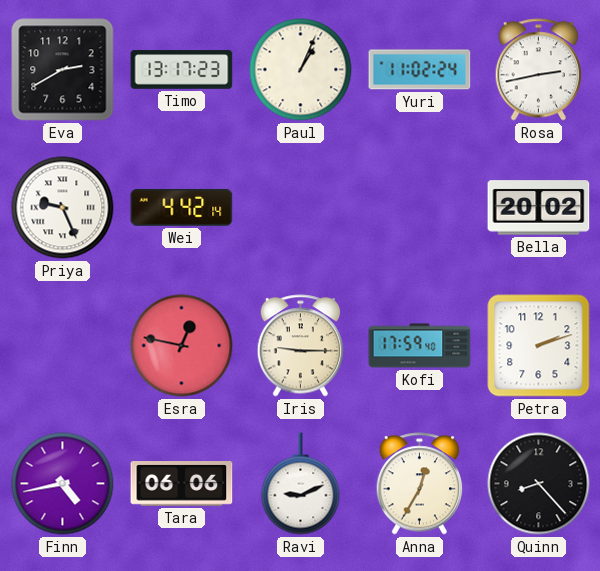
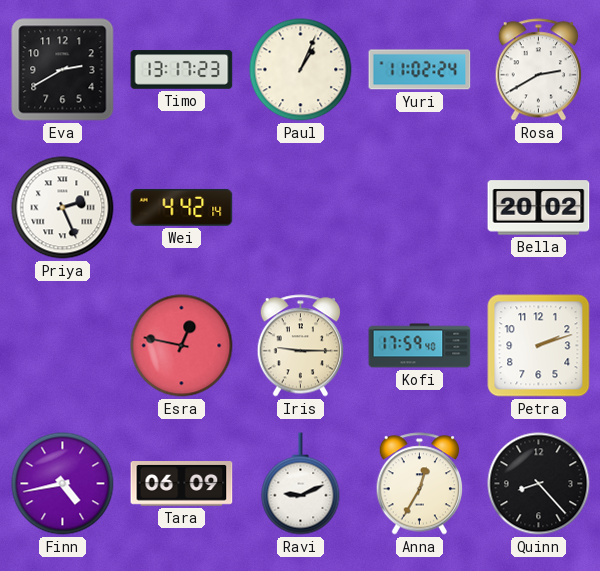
Rosa: 2:43 -> 2:40 (539, 70)
Priya: 9:26 -> 2:26 (63, 208)
Tara: 06:06 -> 06:09 (182, 484)
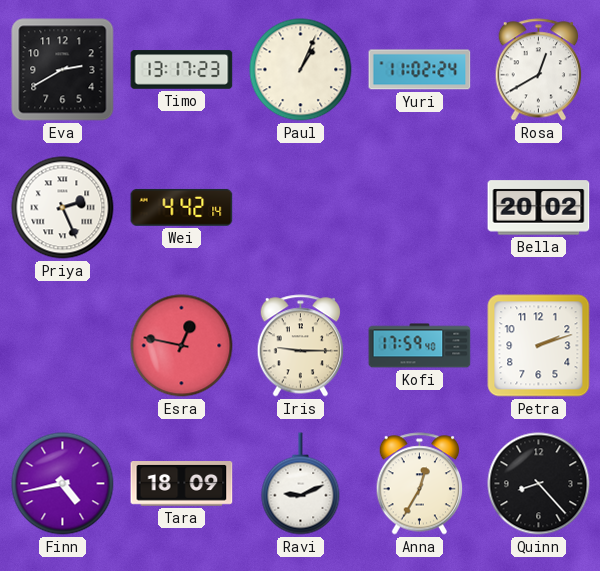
Rosa: 2:40 -> 12:40 (539, 70)
Tara: 06:09 -> 18:09 (182, 484)
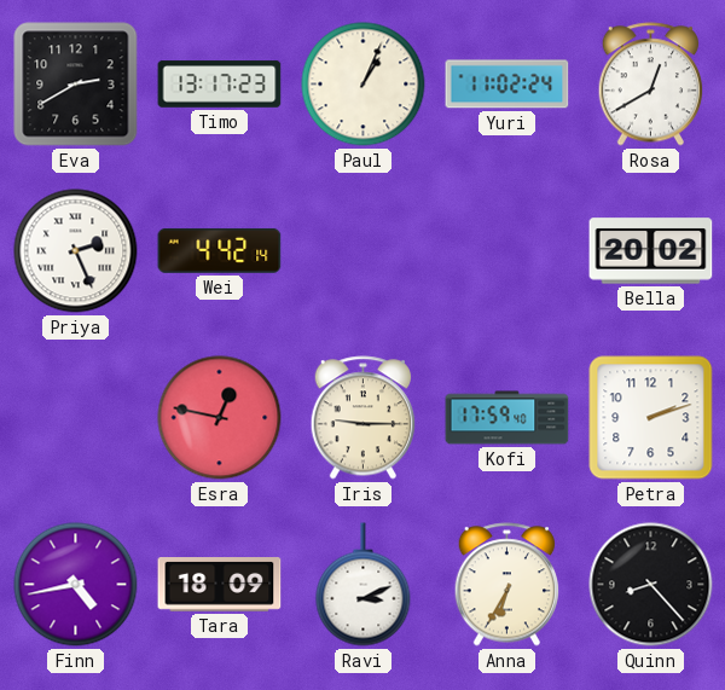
Ravi: 9:11 -> 3:11 (364, 585)
Anna: 12:35 -> 6:35 (507, 585)
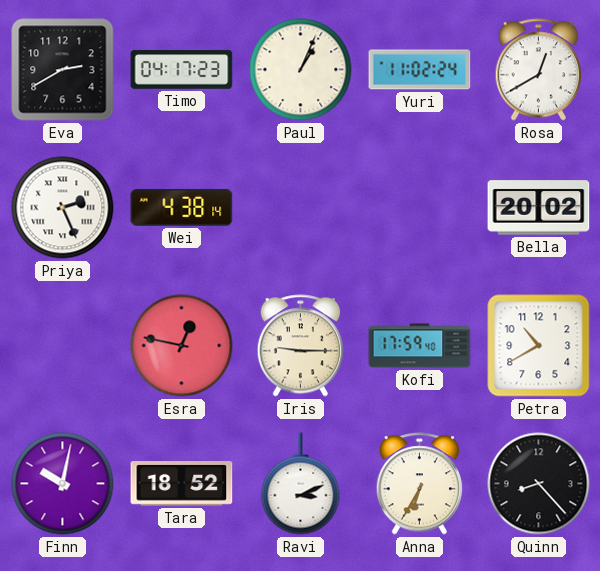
Timo: 13:17 -> 04:17 (182, 70)
Wei: 4:42 -> 4:38 (182, 207)
Petra: 2:12 -> 10:40 (539, 346)
Finn: 4:43 -> 10:02 (63, 484)
Tara: 18:09 -> 18:52 (182, 484)
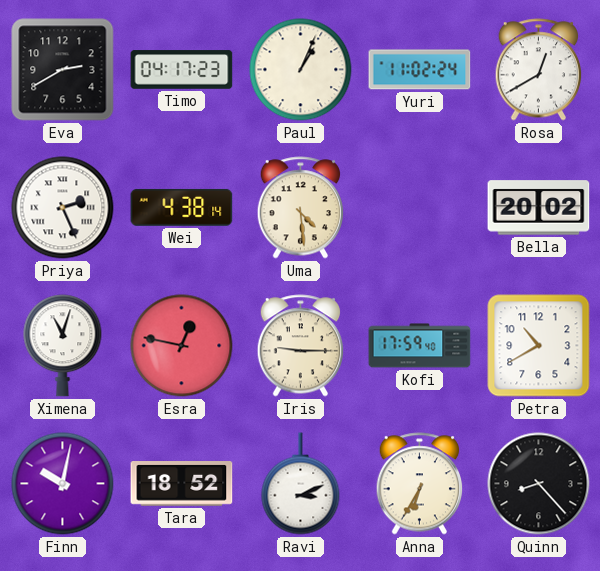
Uma: none -> 4:29 (301, 208)
Ximena: none -> 11:03 (63, 346)
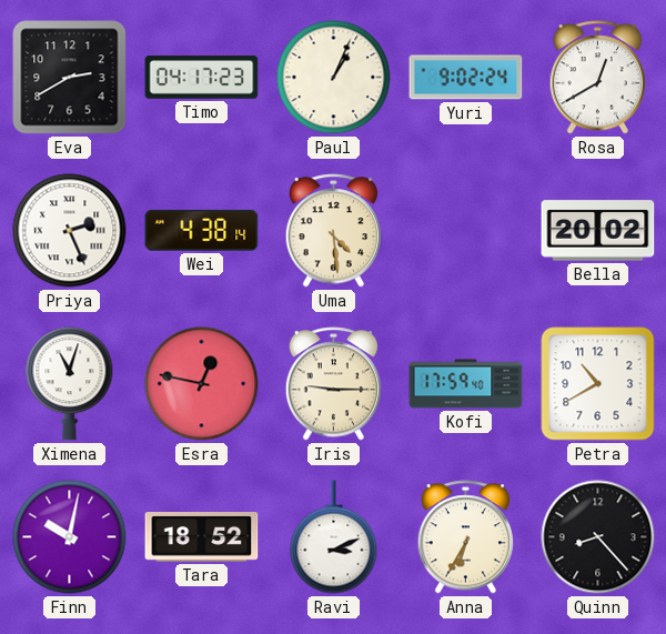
Yuri: 11:02 -> 9:02 (466, 78)
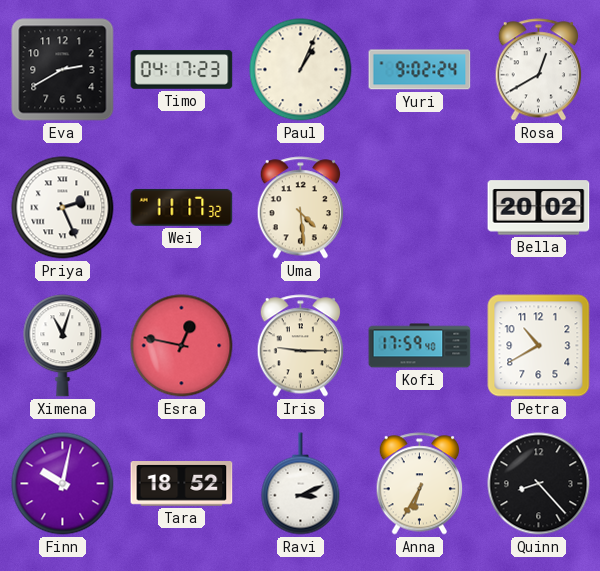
Wei: 4:38 -> 11:17 (182, 207)
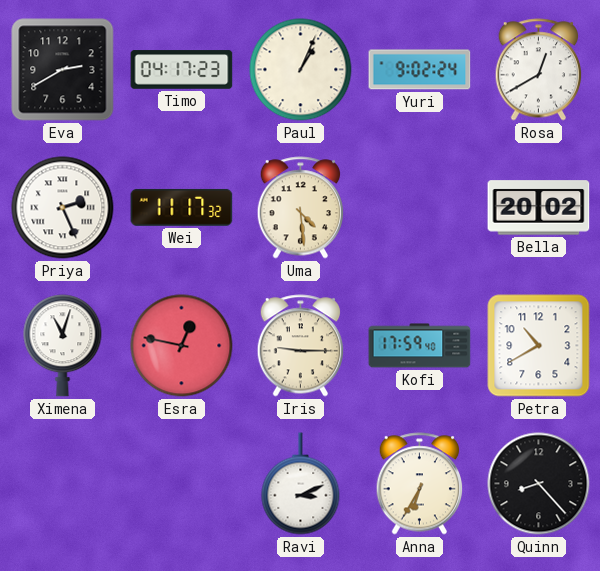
Finn: 10:02 -> none (63, 484)
Tara: 18:52 -> none (182, 484)
